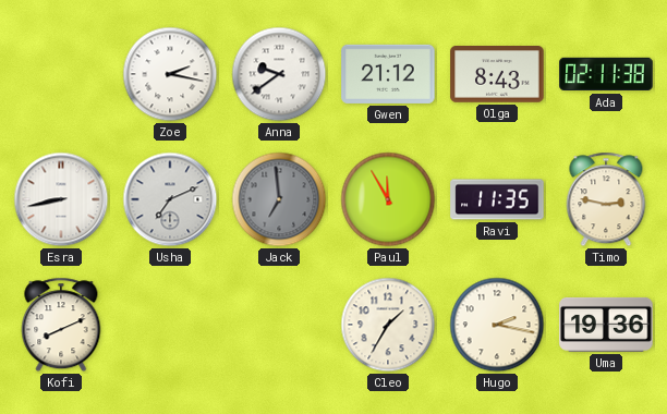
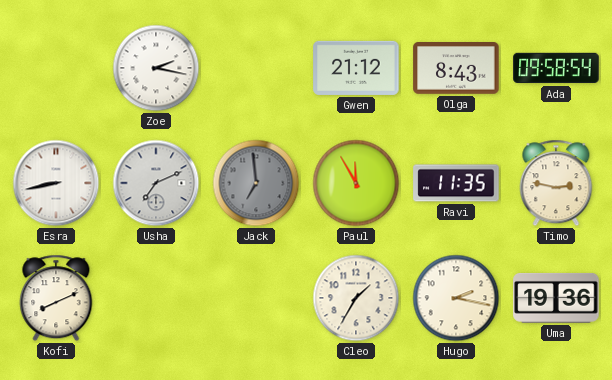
Anna: 9:39 -> none (279, 74)
Ada: 02:11 -> 09:58 (556, 68)
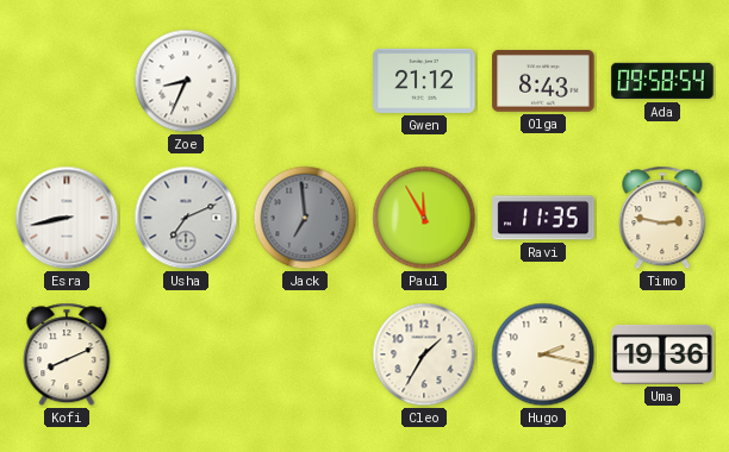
Zoe: 2:17 -> 8:34 (186, 81)
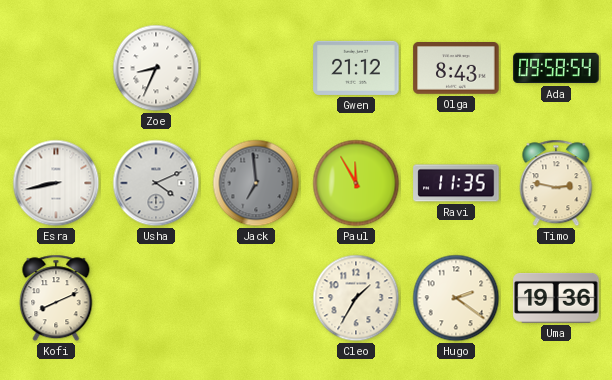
Usha: 7:11 -> 4:11 (156, 183)
Hugo: 2:17 -> 2:21 (456, 298)
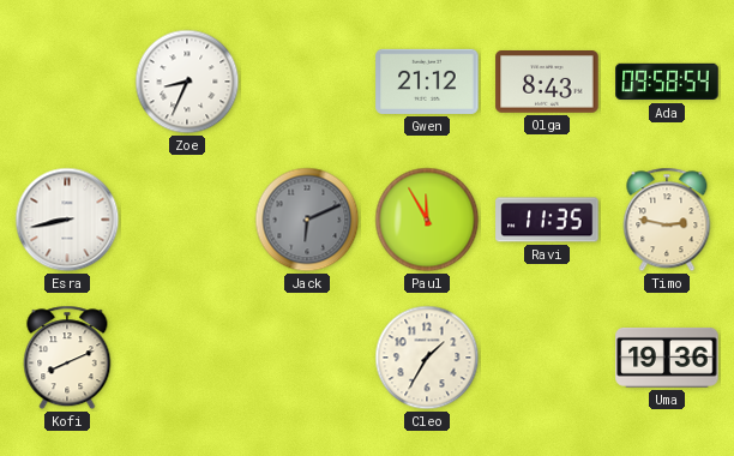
Usha: 4:11 -> none (156, 183)
Jack: 6:59 -> 6:11 (307, 220)
Hugo: 2:21 -> none (456, 298)
